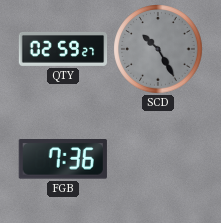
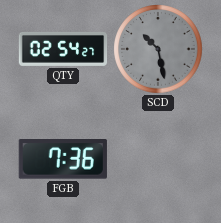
QTY: 02:59 -> 02:54 (63, 49)
SCD: 10:25 -> 10:28 (158, 49)
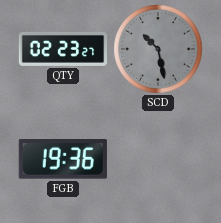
QTY: 02:54 -> 02:23 (63, 49)
FGB: 7:36 -> 19:36 (63, 160)
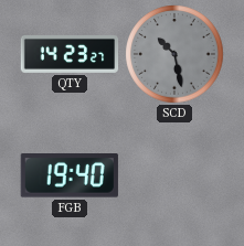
QTY: 02:23 -> 14:23 (70, 54)
FGB: 19:36 -> 19:40 (70, 177)
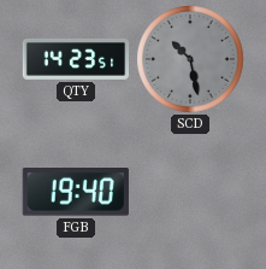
QTY: 14:23:27 -> 14:23:51 (76, 59)
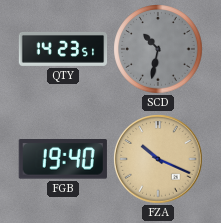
SCD: 10:28 -> 10:32 (158, 49)
FZA: none -> 10:19 (158, 159)
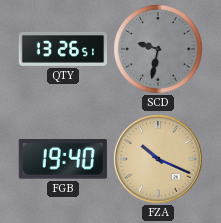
QTY: 14:23 -> 13:26 (63, 49)
SCD: 10:32 -> 9:32 (158, 49)
